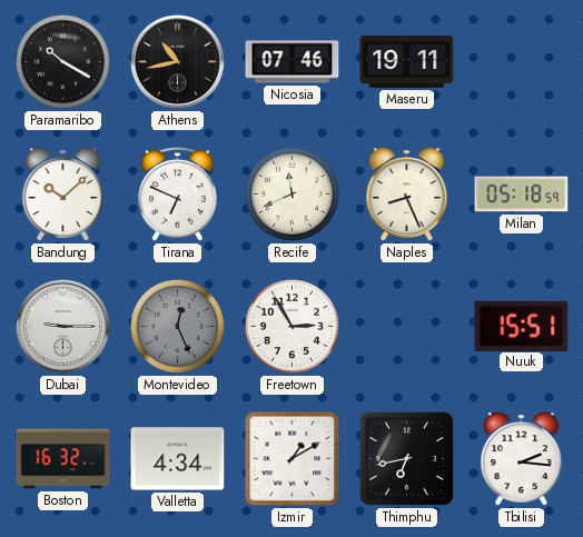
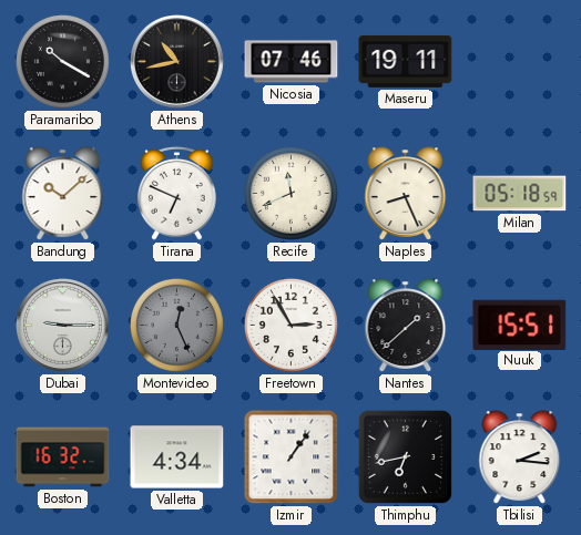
Nantes: none -> 1:38 (406, 326)
Izmir: 1:10 -> 1:06 (292, 457)
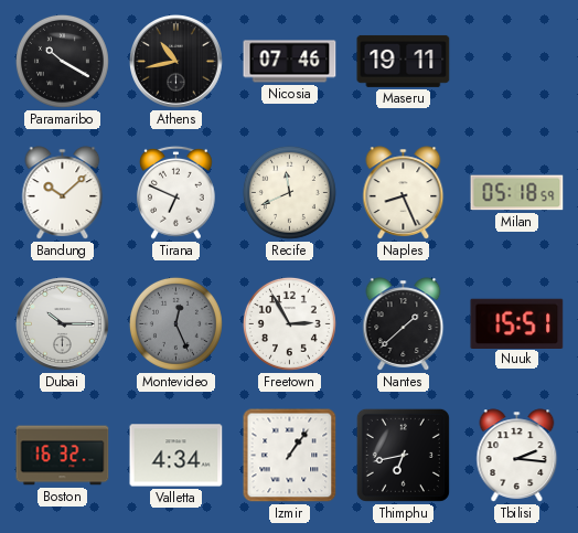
Dubai: 9:15 -> 10:15 (63, 324)
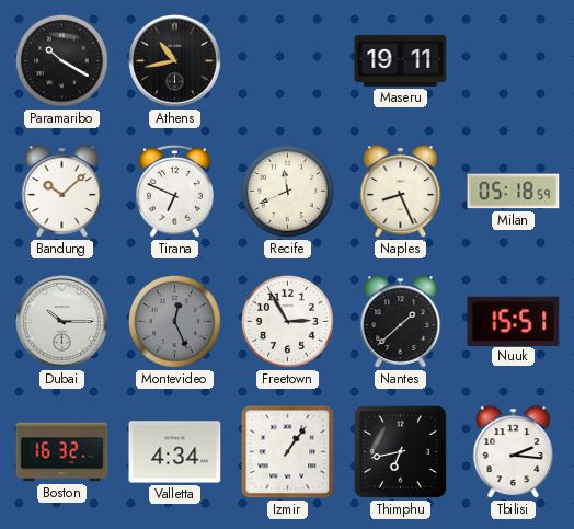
Nicosia: 07:46 -> none (290, 62)
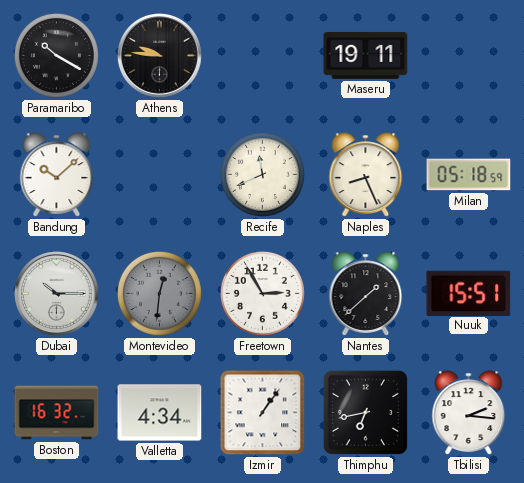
Athens: 10:43 -> 9:46 (160, 56)
Tirana: 6:49 -> none (175, 191)
Montevideo: 12:26 -> 12:31 (159, 293)
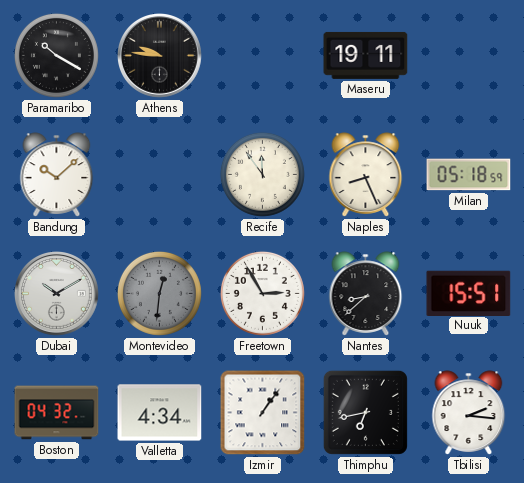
Recife: 11:41 -> 11:54 (262, 174)
Dubai: 10:15 -> 10:10 (57, 294)
Nantes: 1:38 -> 8:38 (366, 294)
Boston: 16:32 -> 04:32 (57, 413)
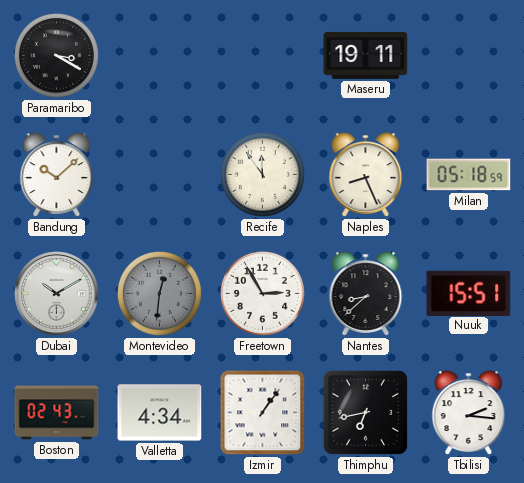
Paramaribo: 10:20 -> 3:20 (56, 55)
Athens: 9:46 -> none (160, 56)
Boston: 04:32 -> 02:43 (57, 413)
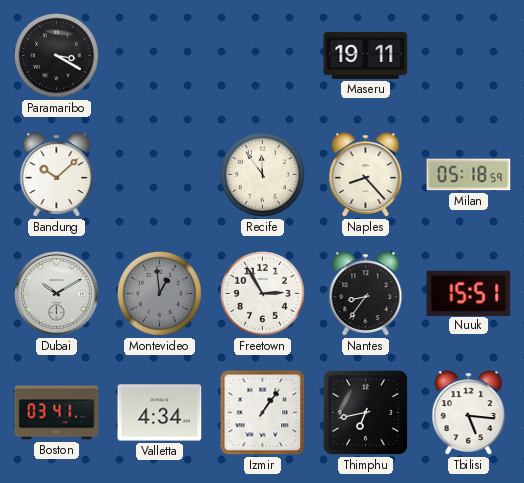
Naples: 8:26 -> 8:23 (366, 175)
Montevideo: 12:31 -> 12:59 (159, 293)
Nantes: 8:38 -> 8:36 (366, 294)
Boston: 02:43 -> 03:41 (57, 413)
Tbilisi: 2:16 -> 5:16 (469, 413)
